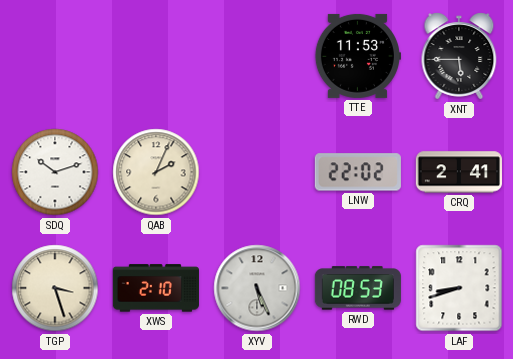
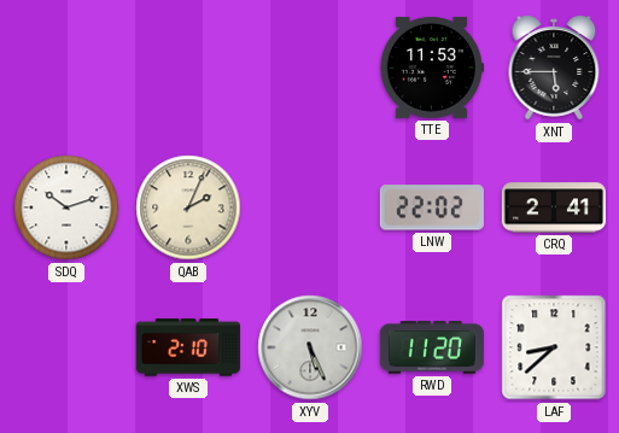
TGP: 3:27 -> none (55, 288)
RWD: 08:53 -> 11:20 (432, 347)
LAF: 8:42 -> 8:38 (554, 347)
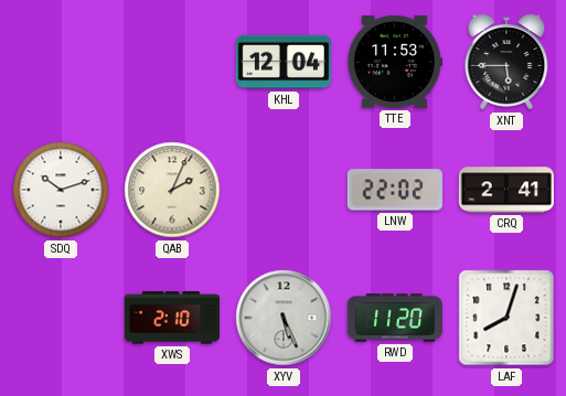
KHL: none -> 12:04 (284, 62)
LAF: 8:38 -> 8:03 (506, 318)
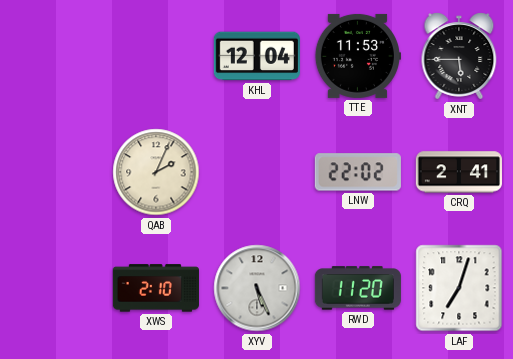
SDQ: 10:12 -> none (61, 190)
LAF: 8:03 -> 7:03 (459, 288)
